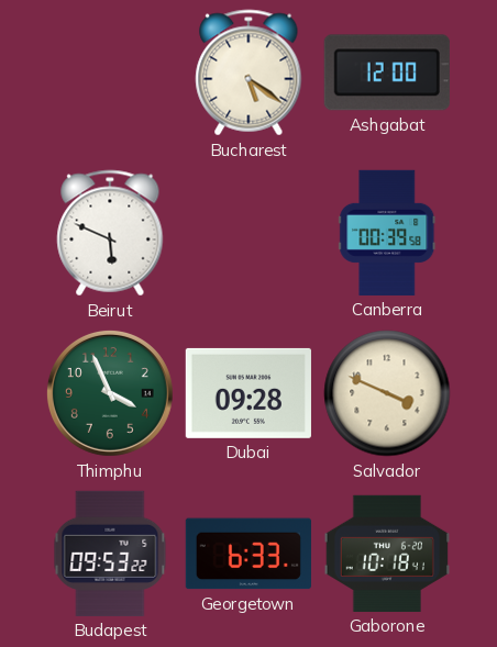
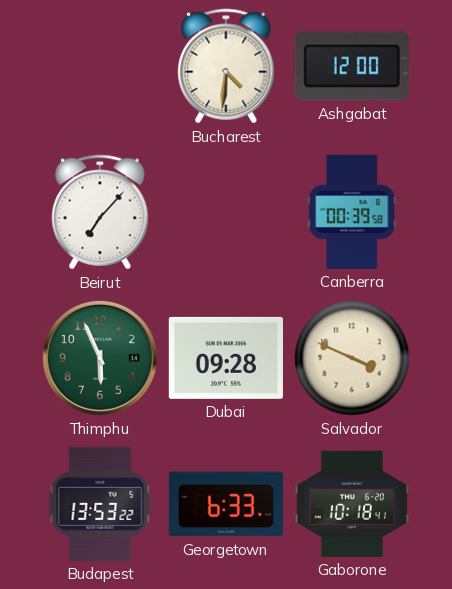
Bucharest: 5:21 -> 4:31 (226, 66)
Beirut: 5:49 -> 7:07 (100, 212)
Thimphu: 3:56 -> 5:56 (100, 358)
Budapest: 09:53 -> 13:53 (100, 504)
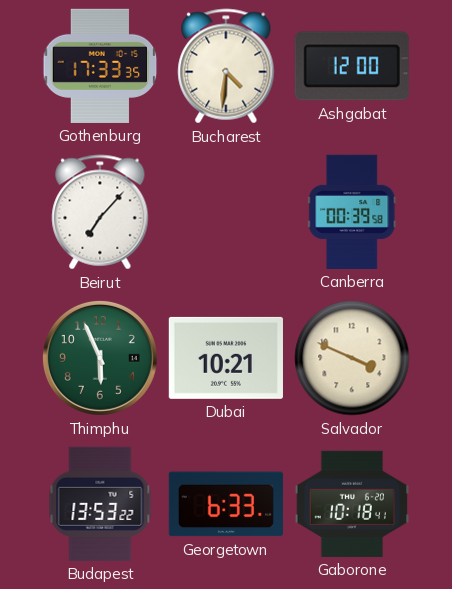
Gothenburg: none -> 17:33 (100, 66)
Dubai: 09:28 -> 10:21 (226, 358)
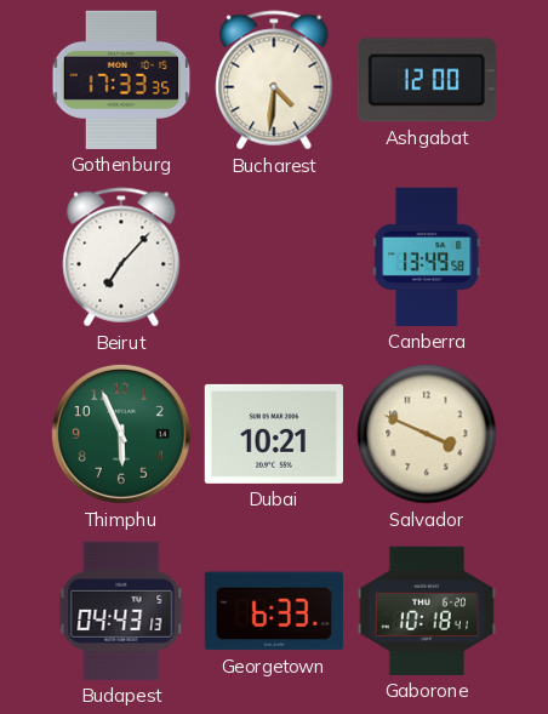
Canberra: 00:39 -> 13:49 (427, 257)
Budapest: 13:53 -> 04:43 (121, 611)
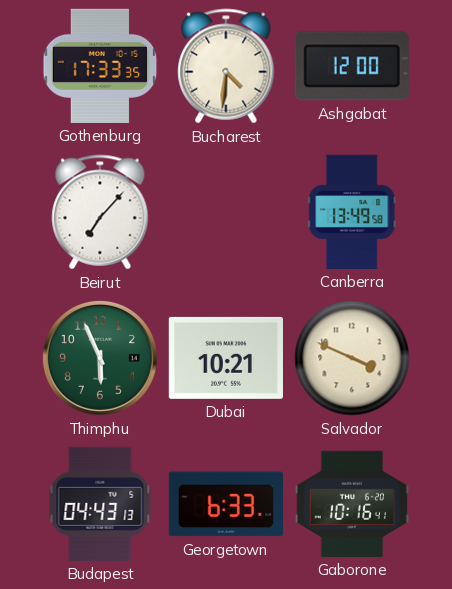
Gaborone: 10:18 -> 10:16 (352, 504)
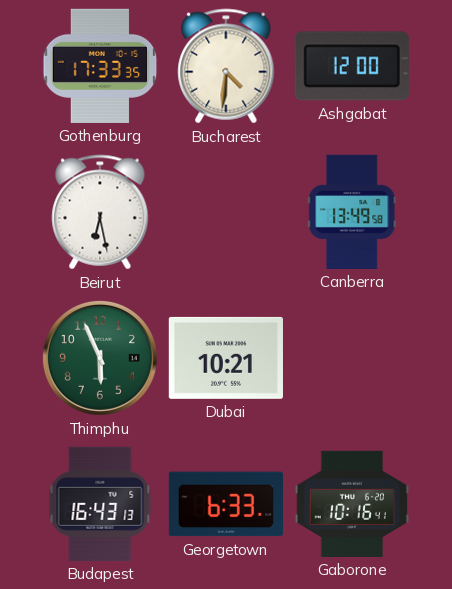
Beirut: 7:07 -> 6:28 (100, 212)
Salvador: 3:49 -> none (352, 358)
Budapest: 04:43 -> 16:43 (100, 504)
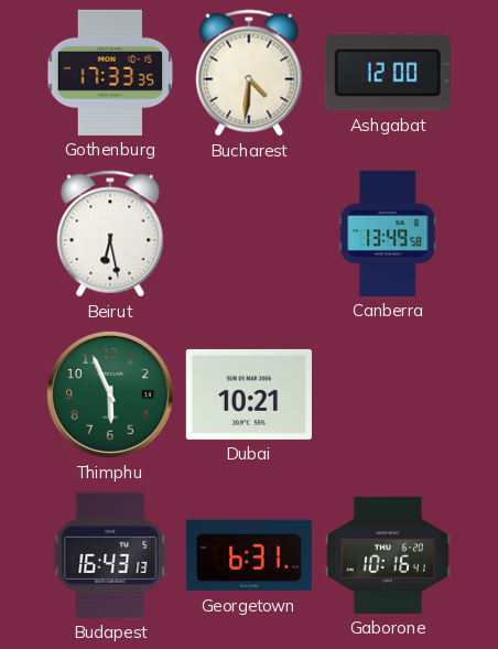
Georgetown: 6:33 -> 6:31 (249, 555)
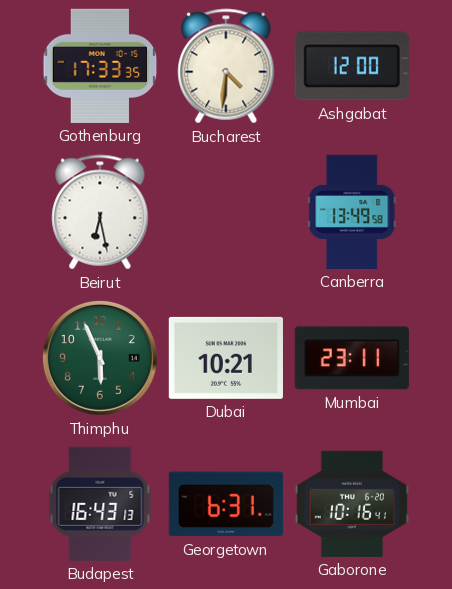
Mumbai: none -> 23:11 (352, 358)
